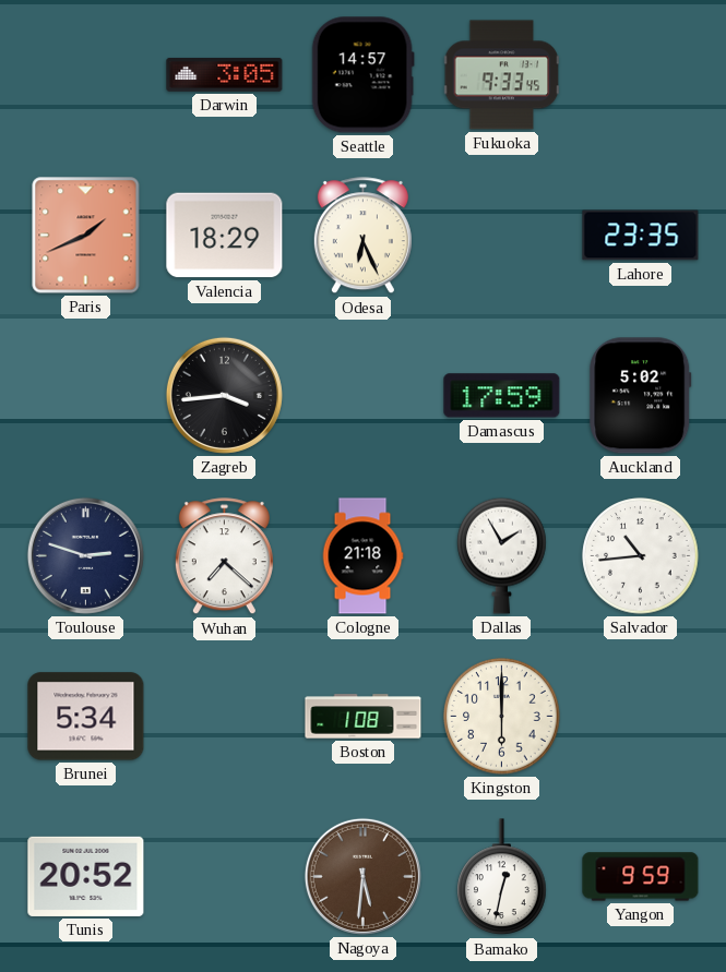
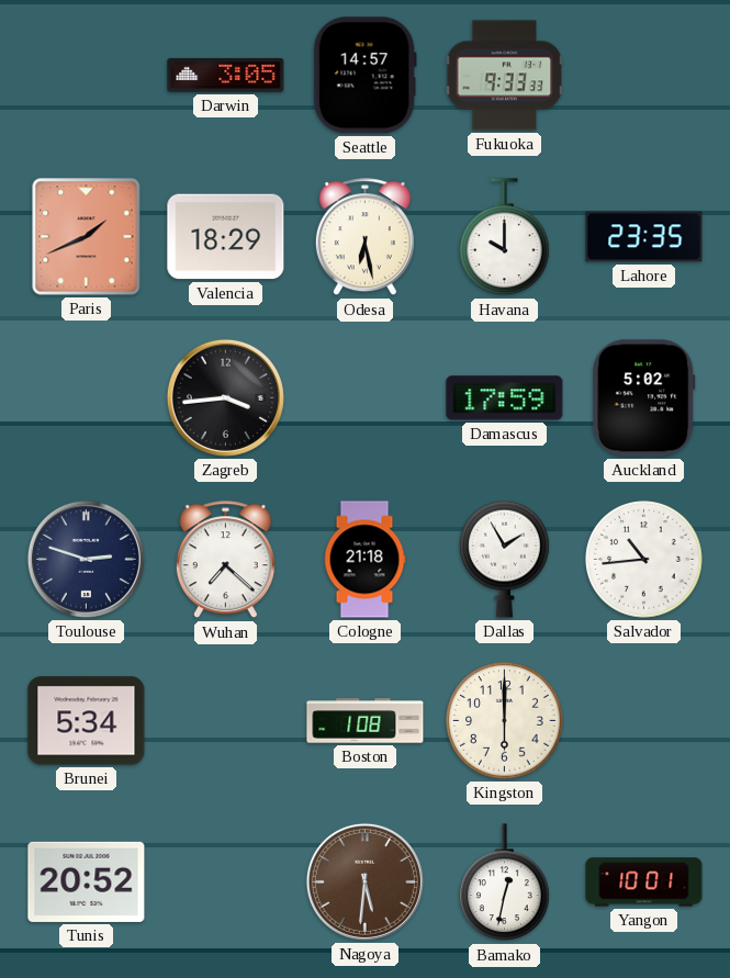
Fukuoka: 9:33:45 -> 9:33:33 (505, 76)
Odesa: 6:26 -> 6:28 (364, 237)
Havana: none -> 10:00 (505, 237)
Yangon: 9:59 -> 10:01 (644, 883)
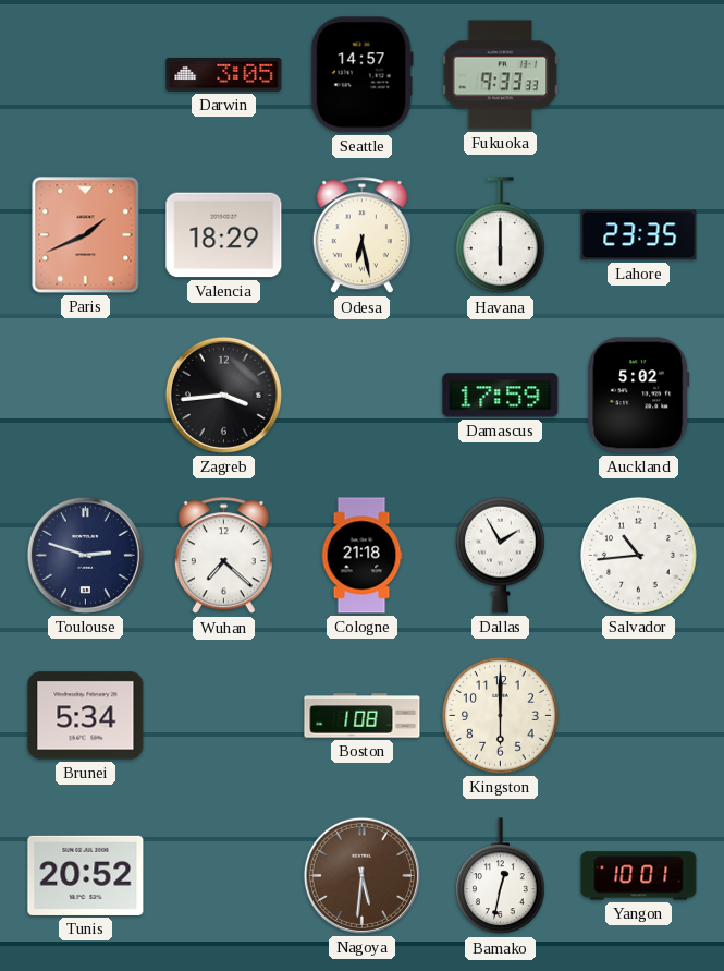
Havana: 10:00 -> 6:00 (501, 235)
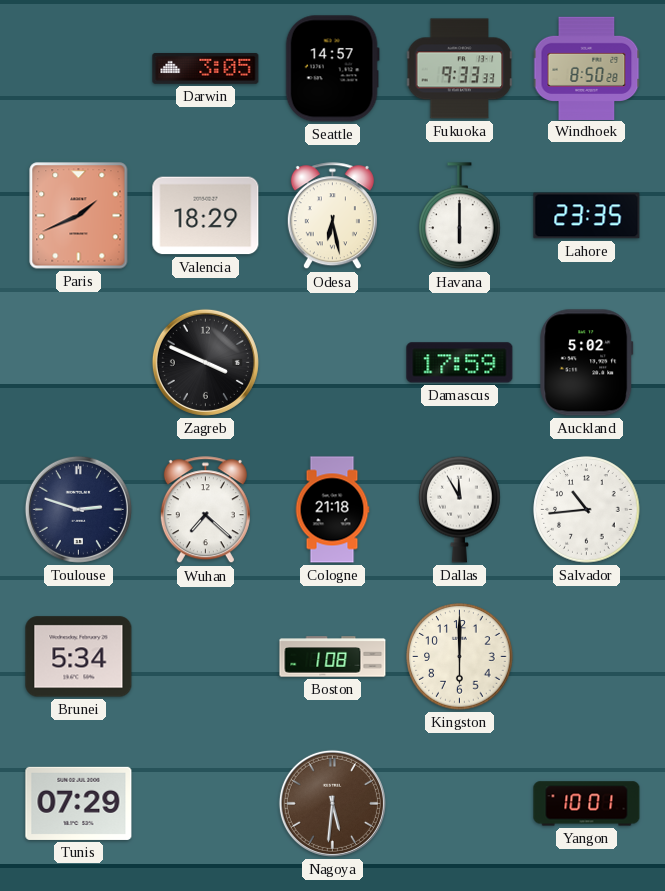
Windhoek: none -> 8:50 (587, 68)
Zagreb: 3:44 -> 3:49 (205, 362)
Dallas: 1:55 -> 11:55 (460, 509)
Tunis: 20:52 -> 07:29 (79, 803)
Bamako: 12:32 -> none (501, 876)
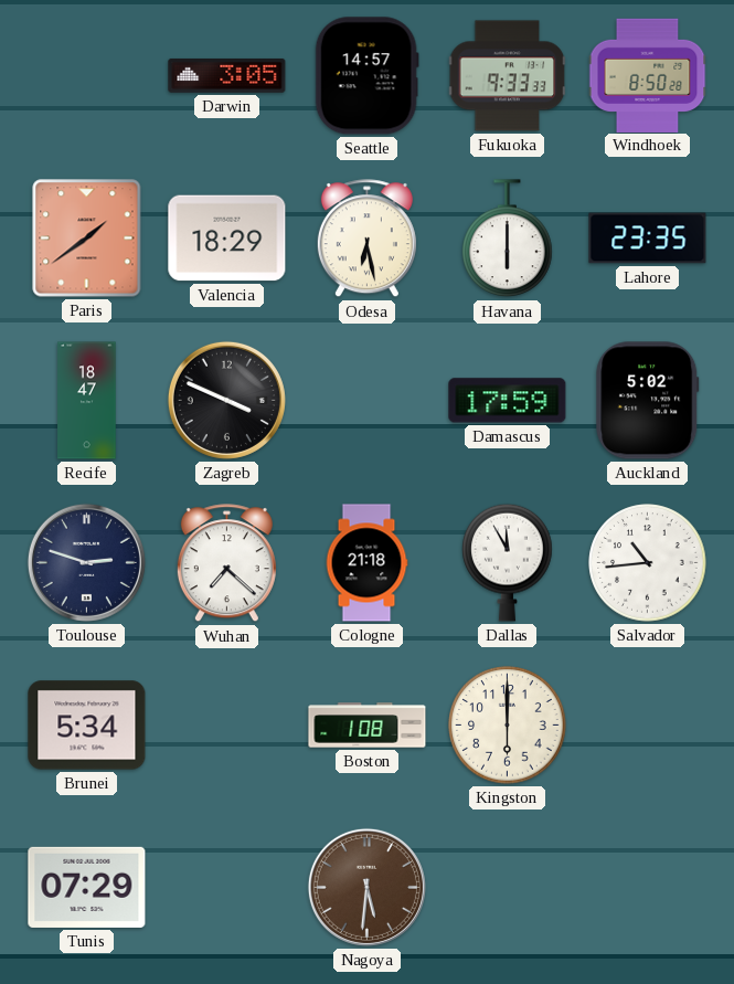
Paris: 1:41 -> 1:39 (87, 239)
Recife: none -> 18:47 (87, 401)
Yangon: 10:01 -> none (587, 804)
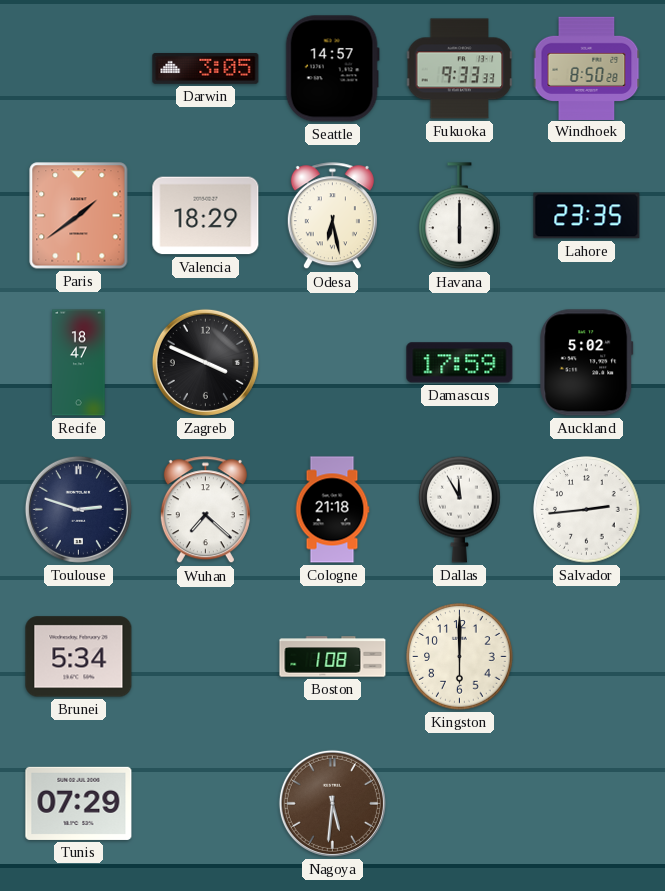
Salvador: 10:44 -> 2:44 (587, 510)
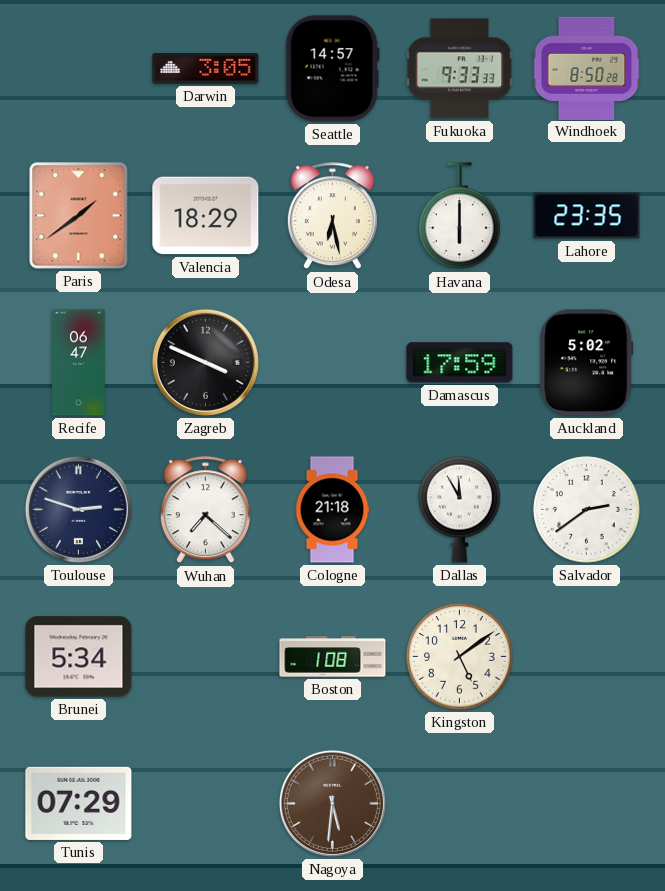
Recife: 18:47 -> 06:47 (79, 363)
Salvador: 2:44 -> 2:39 (587, 510)
Kingston: 6:00 -> 5:09 (460, 657)
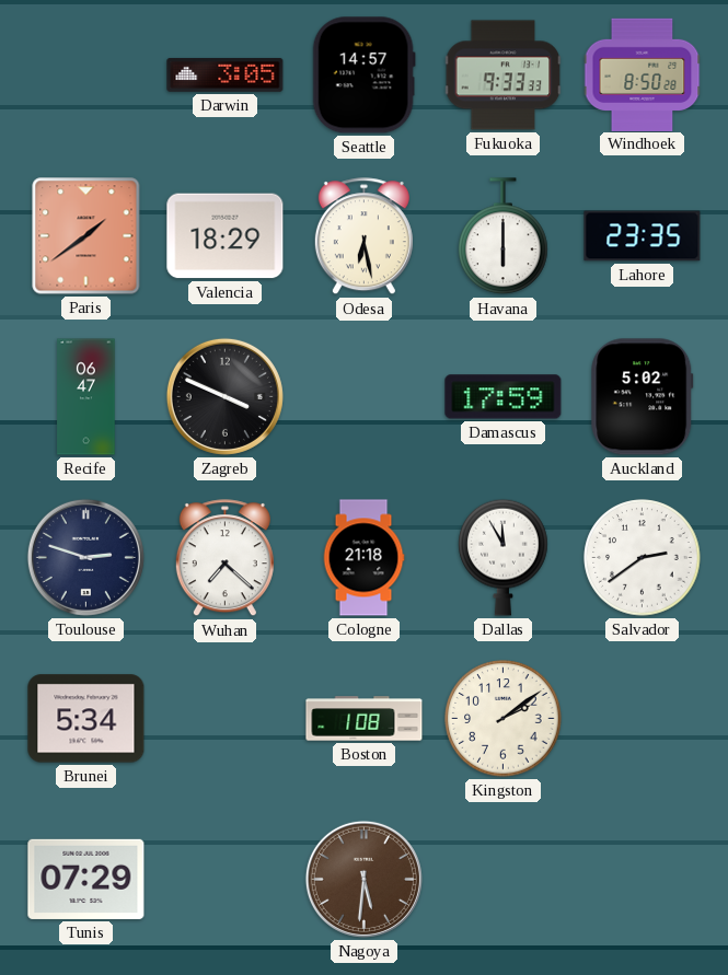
Kingston: 5:09 -> 2:09 (504, 719)
